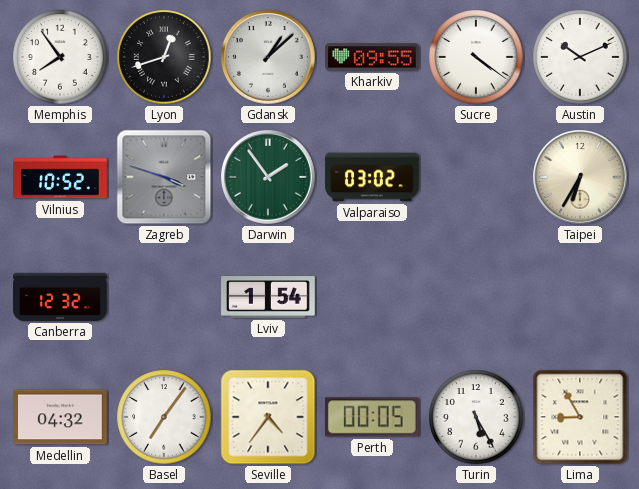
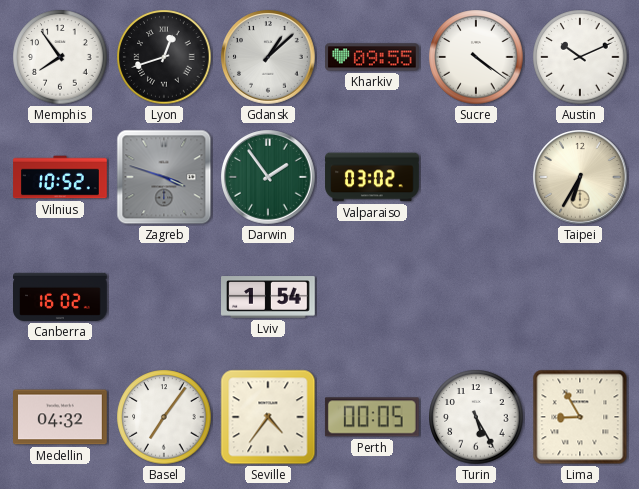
Canberra: 12:32 -> 16:02 (61, 297)
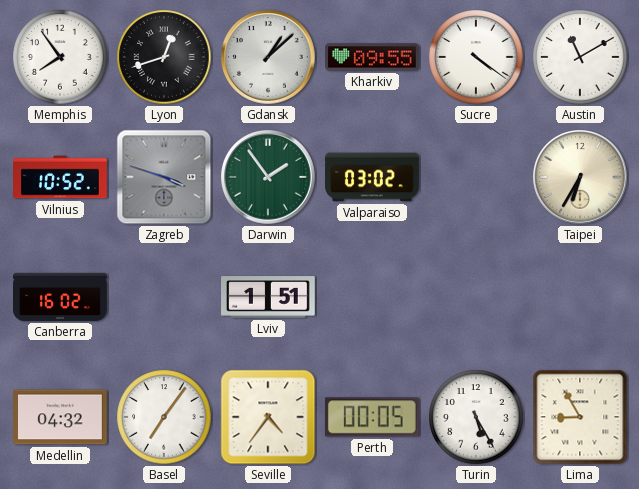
Austin: 10:11 -> 11:10 (580, 57)
Lviv: 1:54 -> 1:51 (269, 297)
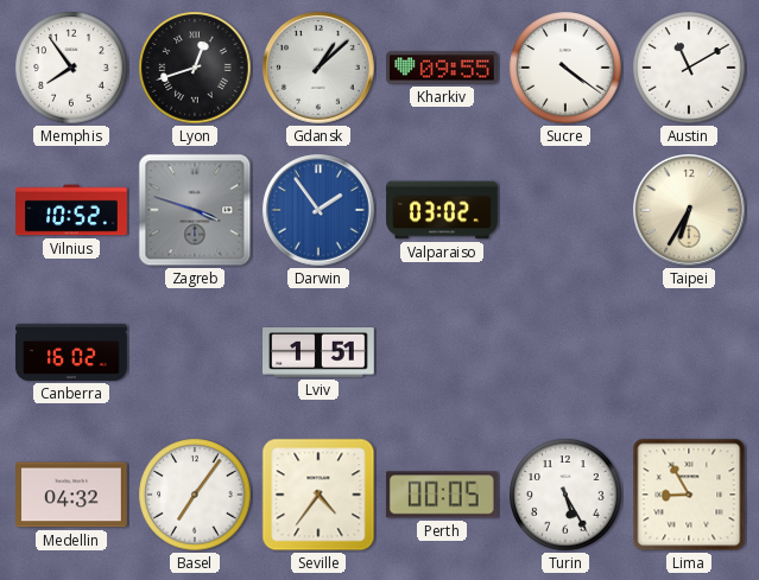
Darwin dial: green -> blue (318, 210)
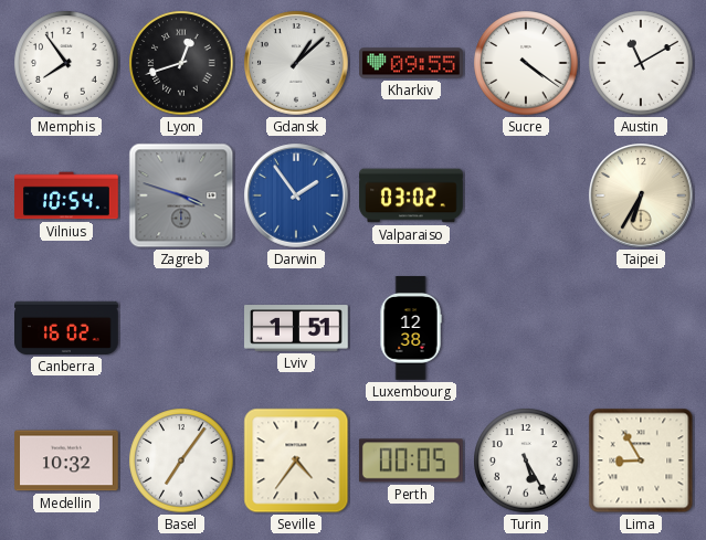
Vilnius: 10:52 -> 10:54 (66, 195)
Luxembourg: none -> 12:38 (411, 328)
Medellin: 04:32 -> 10:32 (67, 460)
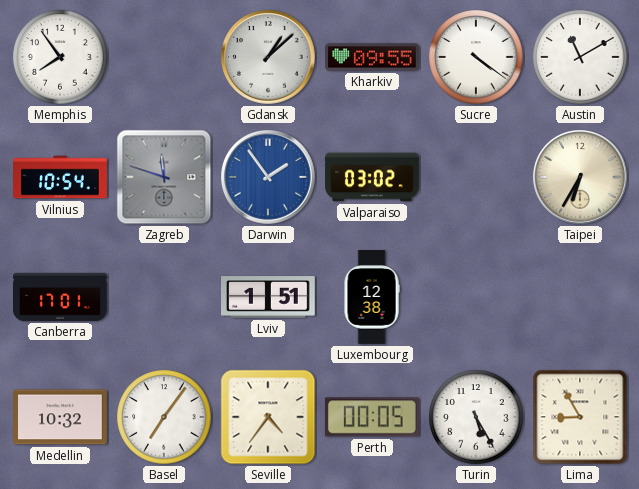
Lyon: 12:42 -> none (181, 63)
Zagreb: 3:48 -> 11:48 (164, 177)
Canberra: 16:02 -> 17:01 (61, 297)
